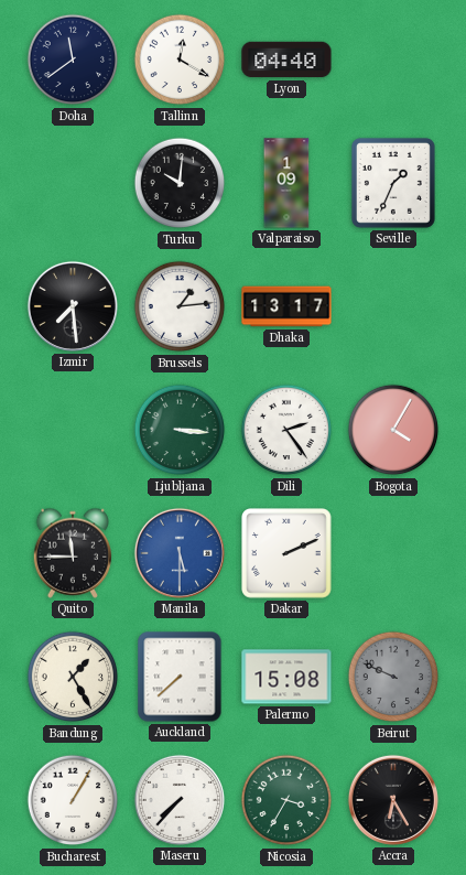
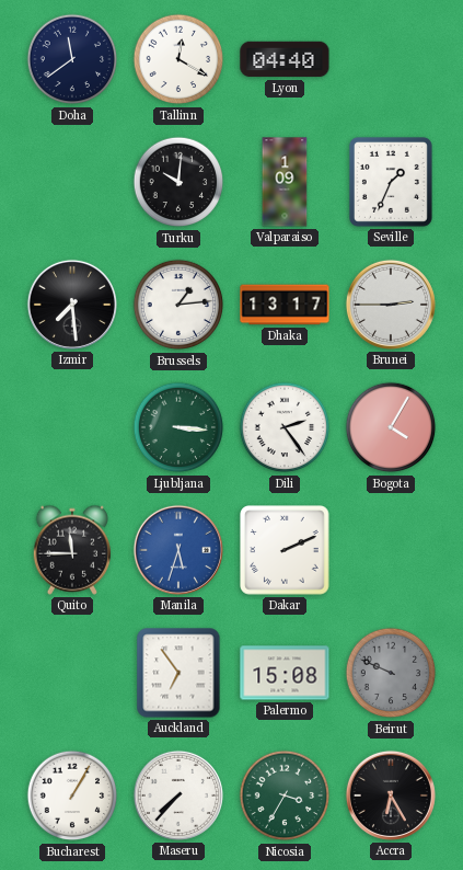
Brunei: none -> 2:45 (391, 305)
Manila: 5:30 -> 5:33 (178, 550)
Bandung: 1:25 -> none (73, 677)
Auckland: 7:38 -> 6:54 (178, 673)
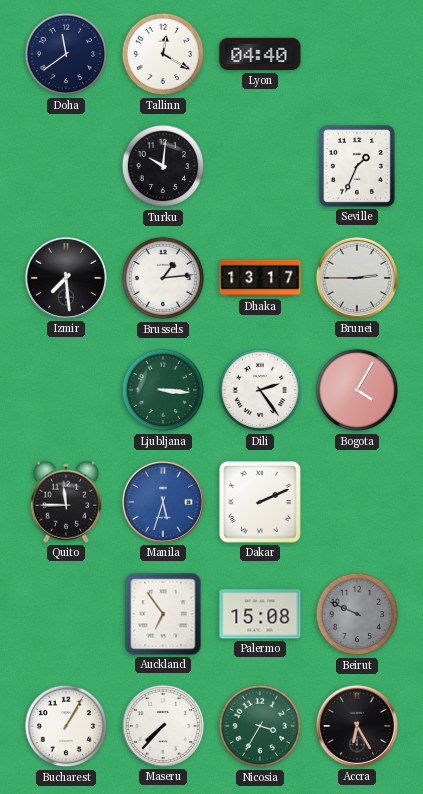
Valparaiso: 1:09 -> none (285, 182)
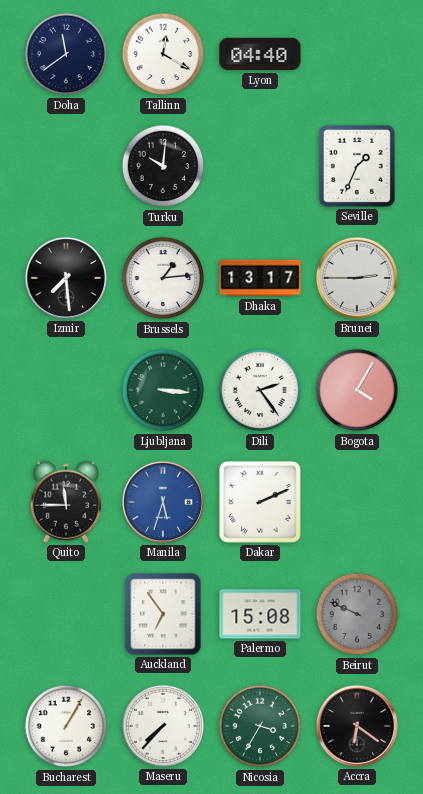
Accra: 6:25 -> 6:21 (357, 726)
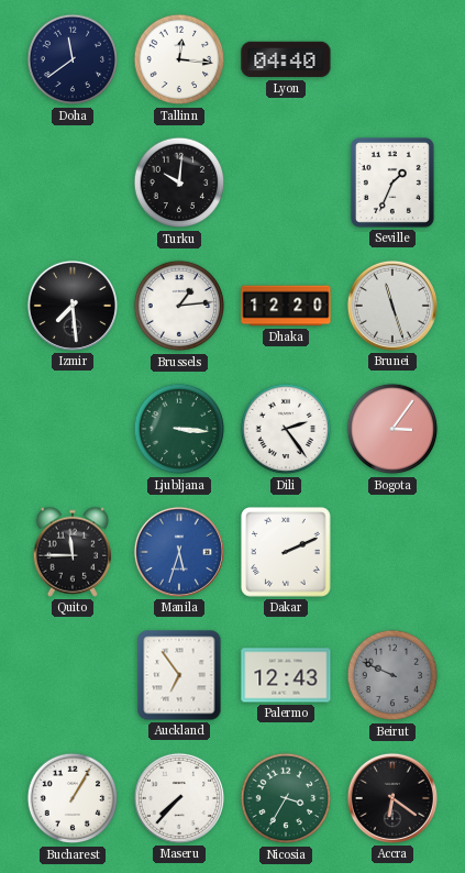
Tallinn: 12:20 -> 12:16 (179, 59)
Dhaka: 13:17 -> 12:20 (286, 306)
Brunei: 2:45 -> 11:27 (392, 306)
Bogota: 4:05 -> 3:06 (392, 429)
Palermo: 15:08 -> 12:43 (286, 675)
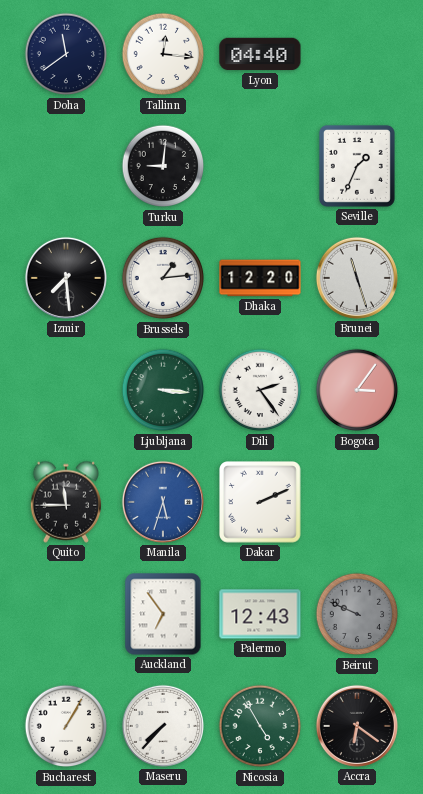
Turku: 10:01 -> 9:01 (163, 166)
Nicosia: 3:35 -> 4:55 (260, 726)
